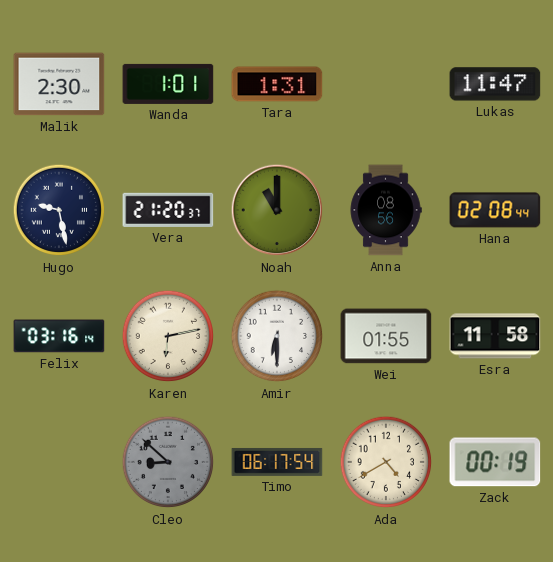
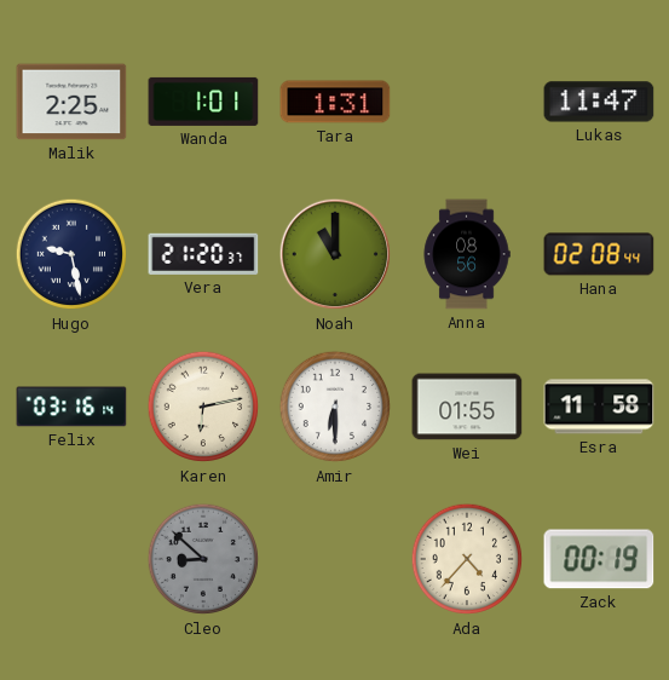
Malik: 2:30 -> 2:25 (71, 102)
Timo: 06:17 -> none (277, 462)
Ada: 4:40 -> 4:37 (467, 559)
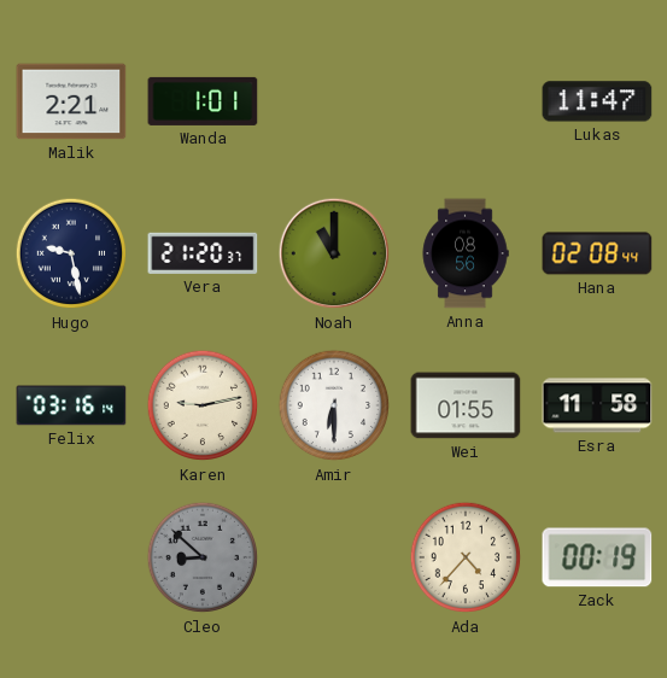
Malik: 2:25 -> 2:21 (71, 101)
Tara: 1:31 -> none (335, 102)
Karen: 6:13 -> 9:13 (203, 405)
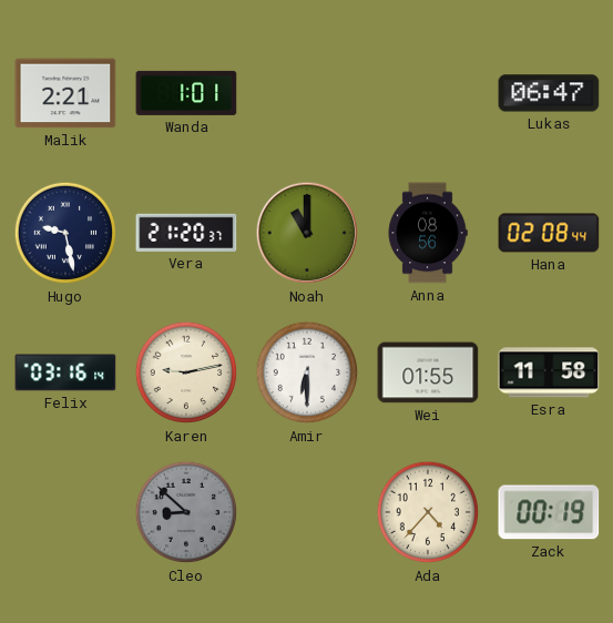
Lukas: 11:47 -> 06:47 (549, 93)
